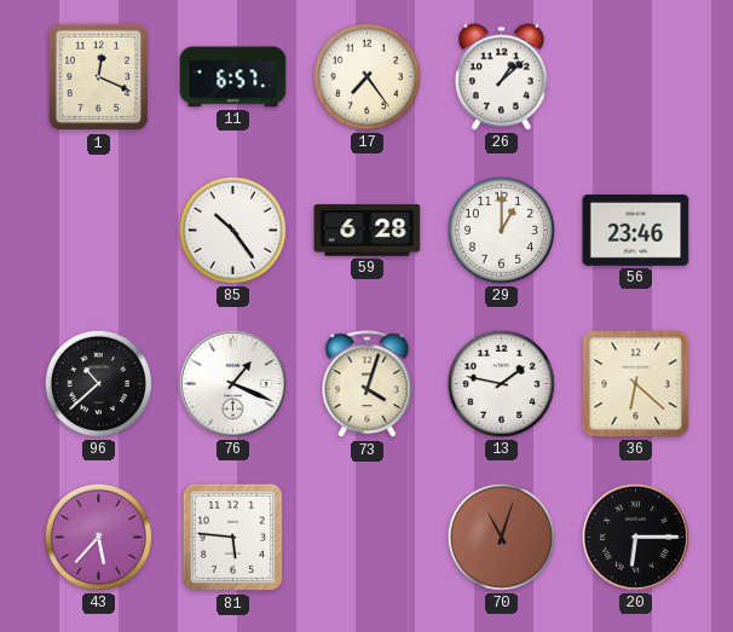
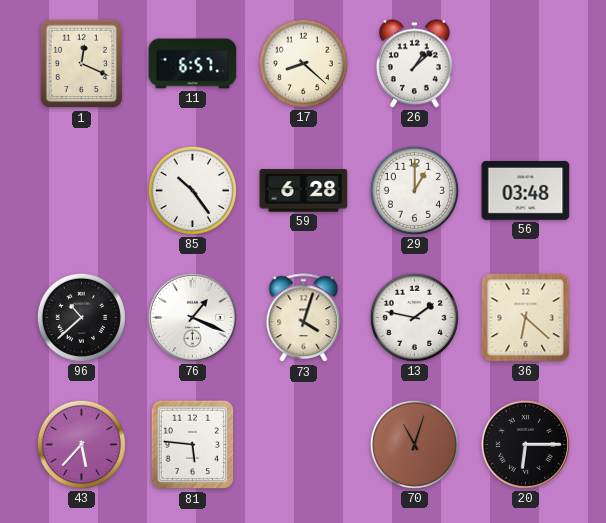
17: 7:24 -> 8:22 (303, 63)
56: 23:46 -> 03:48 (526, 190)
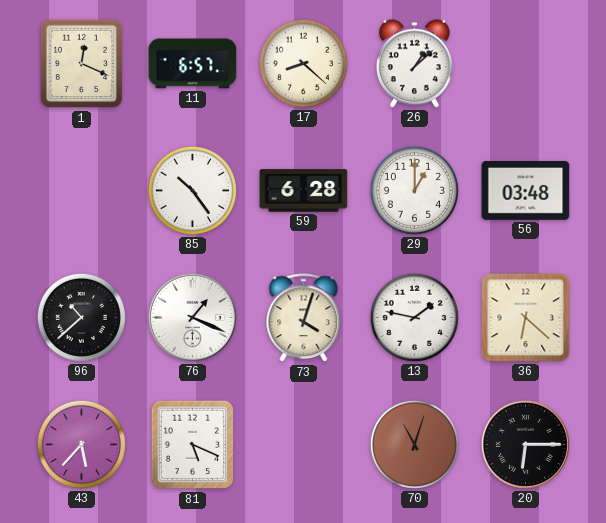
81: 5:46 -> 5:19 (193, 445)
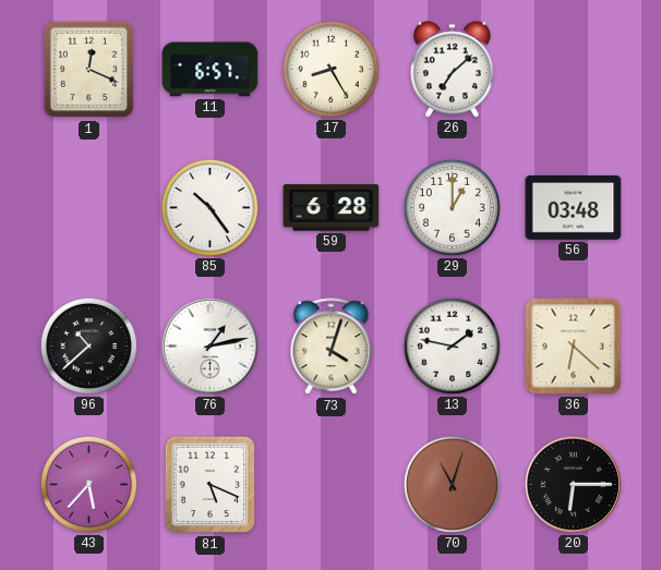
17: 8:22 -> 8:25 (330, 69)
26: 1:08 -> 7:08 (452, 70)
76: 1:19 -> 1:13 (209, 345)
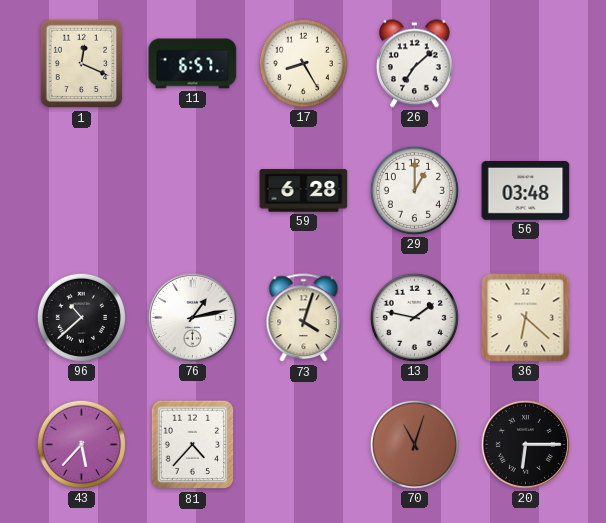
85: 10:24 -> none (209, 207)
81: 5:19 -> 4:37 (193, 445)
